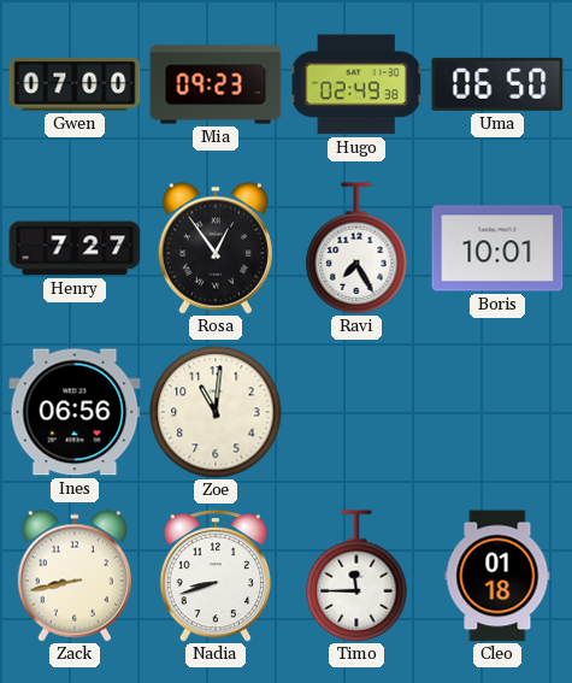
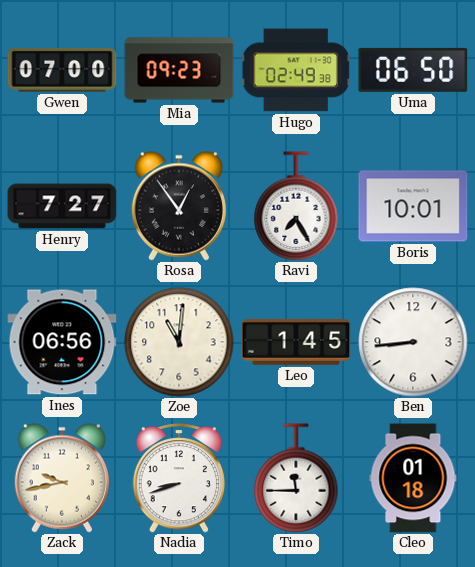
Leo: none -> 1:45 (296, 342)
Ben: none -> 8:44 (413, 342)
Zack: 8:43 -> 9:43 (62, 478)
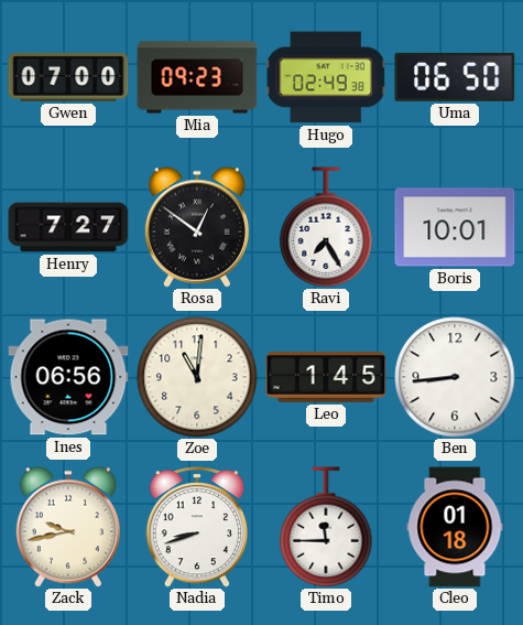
Rosa: 12:54 -> 12:51 (197, 227)
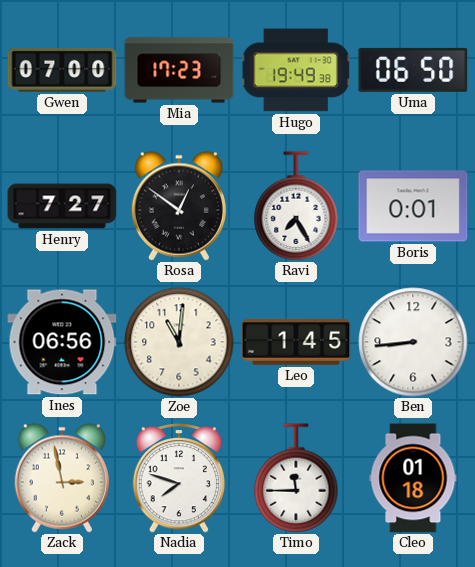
Mia: 09:23 -> 17:23 (179, 70)
Hugo: 02:49 -> 19:49 (296, 70)
Boris: 10:01 -> 0:01 (413, 206)
Zack: 9:43 -> 2:58 (62, 478)
Nadia: 8:42 -> 7:48 (178, 479)
